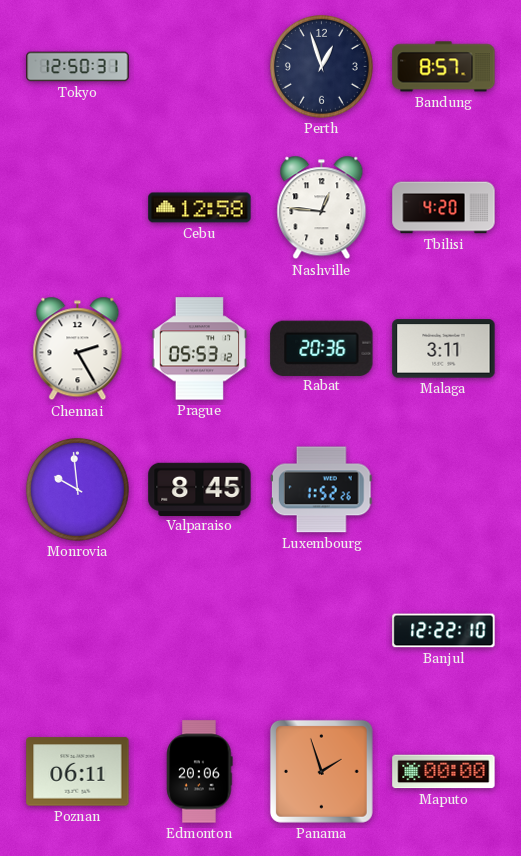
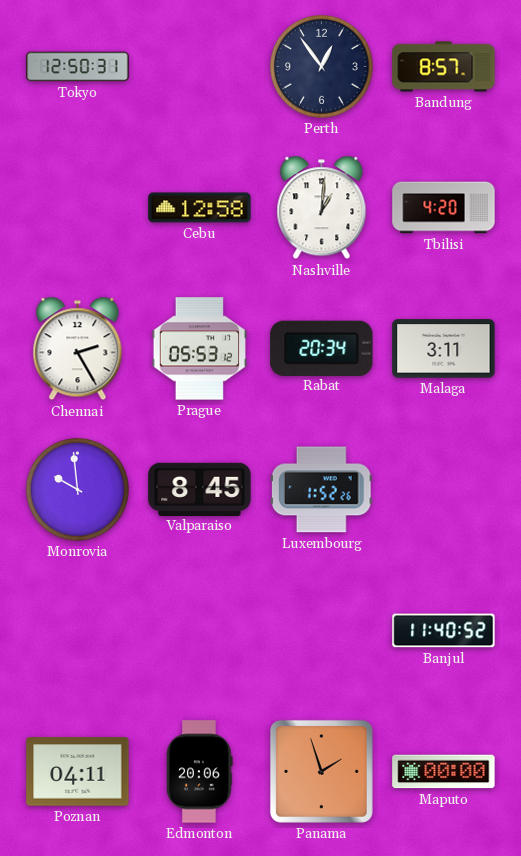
Perth: 12:57 -> 12:54 (321, 66)
Nashville: 12:46 -> 1:01 (322, 208)
Rabat: 20:36 -> 20:34 (322, 348)
Banjul: 12:22 -> 11:40 (444, 631)
Poznan: 06:11 -> 04:11 (78, 772)
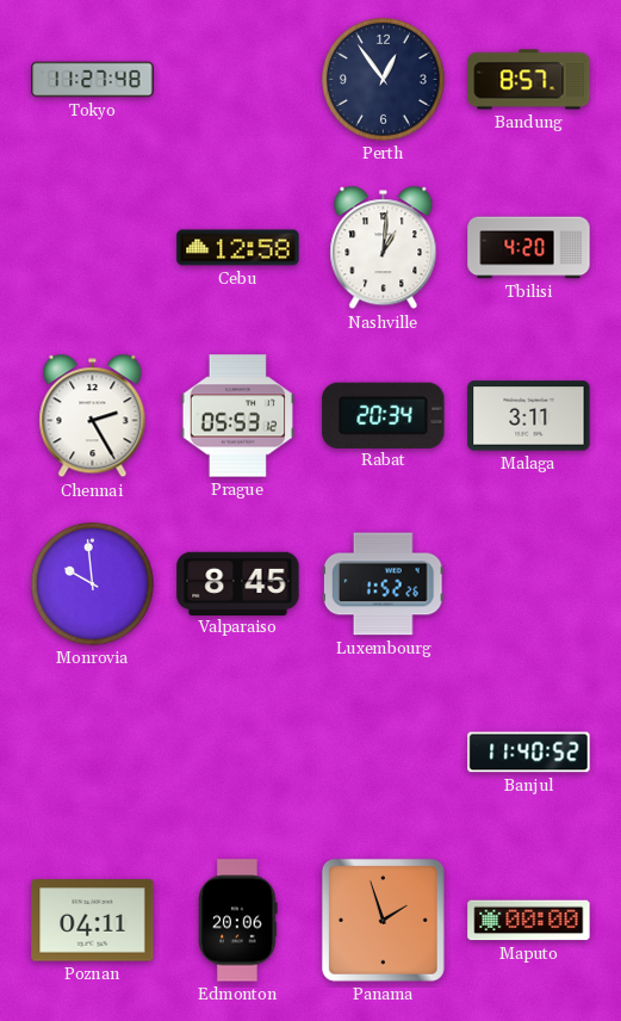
Tokyo: 12:50 -> 11:27 (93, 80)
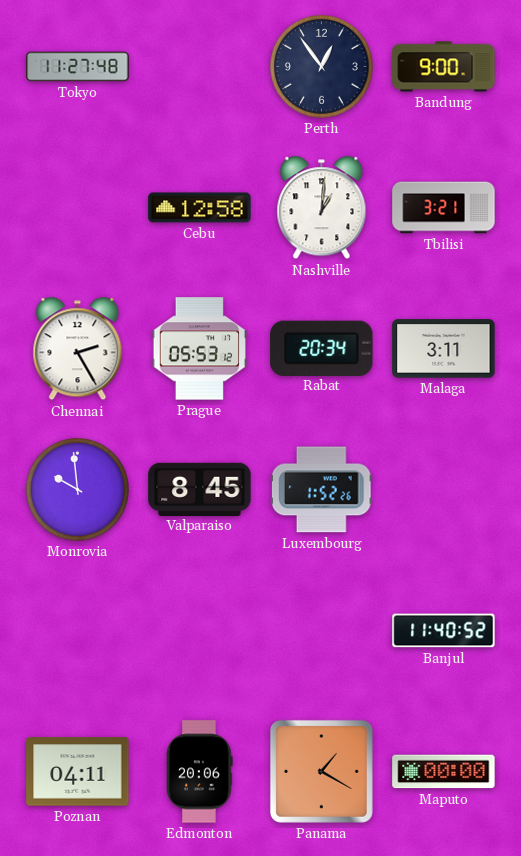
Bandung: 8:57 -> 9:00 (444, 67)
Tbilisi: 4:20 -> 3:21 (444, 208)
Panama: 1:57 -> 1:20 (321, 771)
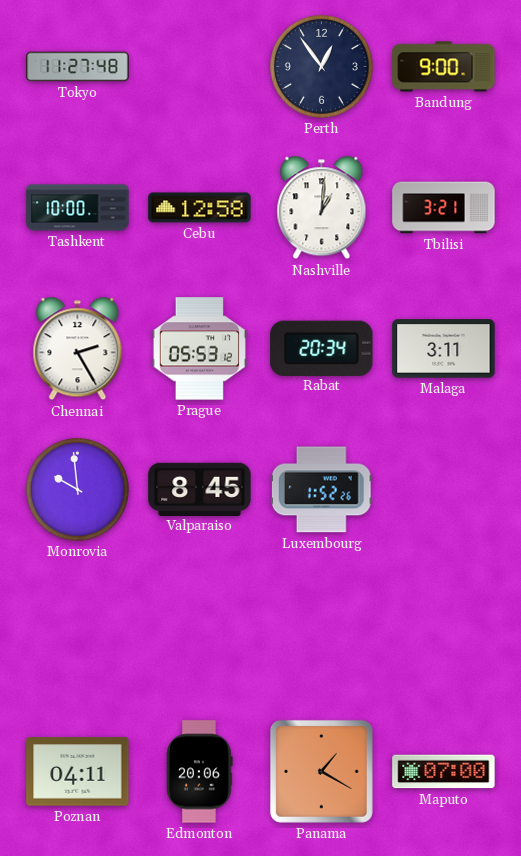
Tashkent: none -> 10:00 (78, 208)
Banjul: 11:40 -> none (444, 631)
Maputo: 00:00 -> 07:00 (444, 772)
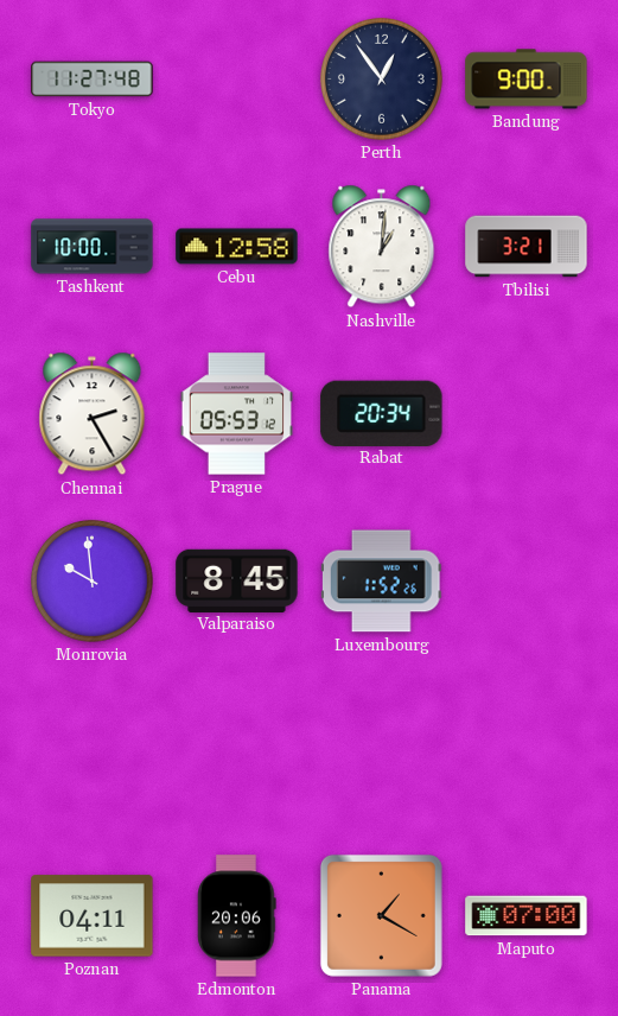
Malaga: 3:11 -> none (444, 349)
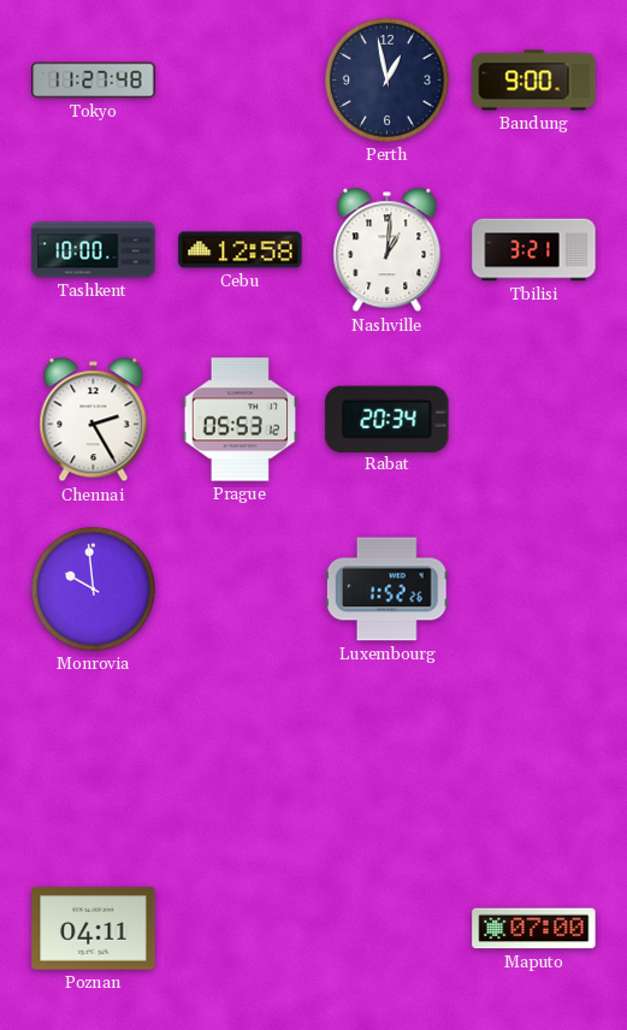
Perth: 12:54 -> 12:58 (386, 79)
Valparaiso: 8:45 -> none (237, 580)
Edmonton: 20:06 -> none (237, 916)
Panama: 1:20 -> none (381, 915)
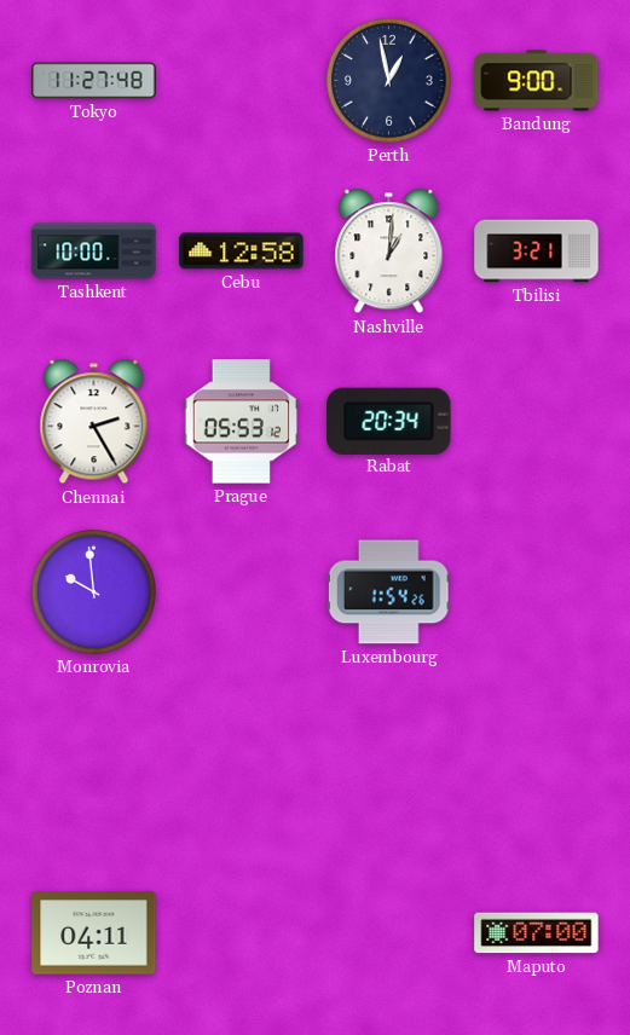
Luxembourg: 1:52 -> 1:54 (388, 592)
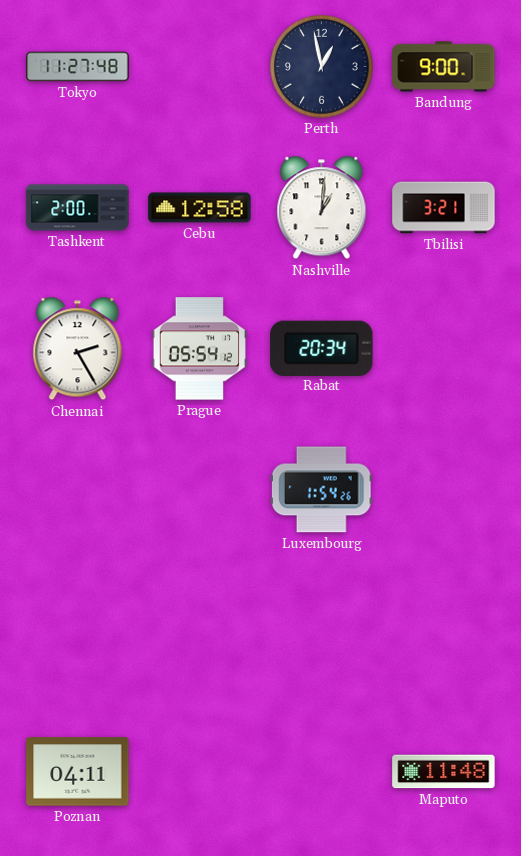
Tashkent: 10:00 -> 2:00 (78, 208)
Prague: 05:53 -> 05:54 (200, 349)
Monrovia: 9:59 -> none (93, 591)
Maputo: 07:00 -> 11:48 (444, 772)
